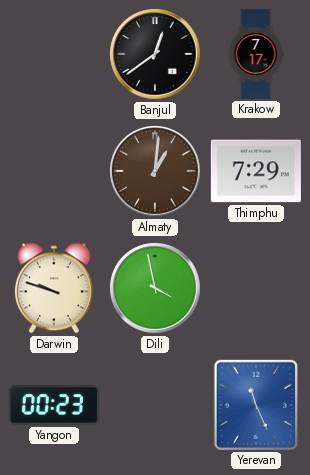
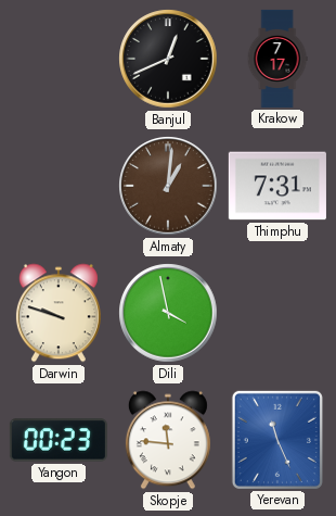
Banjul: 12:39 -> 12:41 (168, 59)
Thimphu: 7:29 -> 7:31 (277, 186)
Skopje: none -> 11:46 (168, 440)
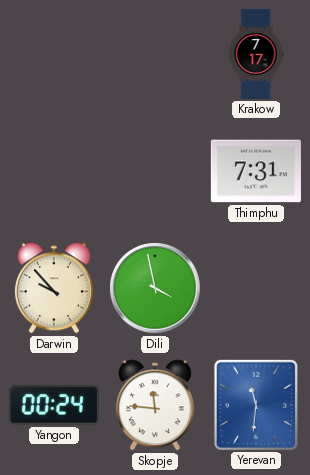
Banjul: 12:41 -> none (168, 59)
Almaty: 1:01 -> none (168, 186)
Darwin: 9:48 -> 9:53 (54, 288)
Yangon: 00:23 -> 00:24 (54, 405)
Yerevan: 11:26 -> 11:31 (256, 405)
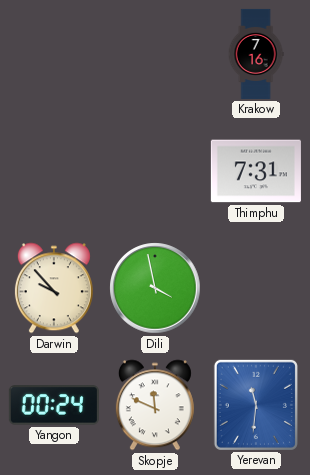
Krakow: 7:17 -> 7:16 (256, 54)
Skopje: 11:46 -> 11:49 (155, 405)
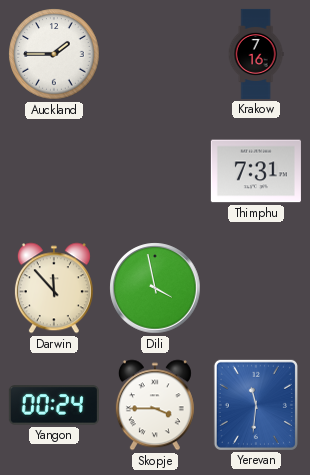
Auckland: none -> 1:45 (54, 54)
Darwin: 9:53 -> 11:53 (54, 288)
Skopje: 11:49 -> 3:45 (155, 405)
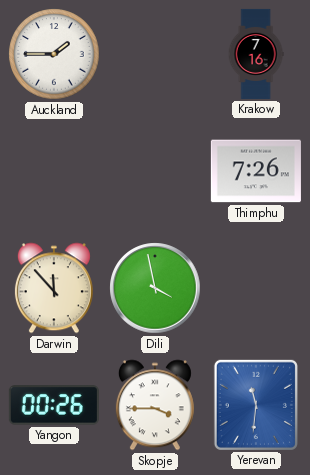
Thimphu: 7:31 -> 7:26 (256, 171)
Yangon: 00:24 -> 00:26 (54, 405)
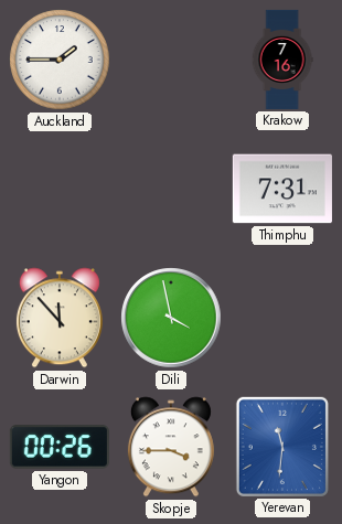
Thimphu: 7:26 -> 7:31 (282, 189)
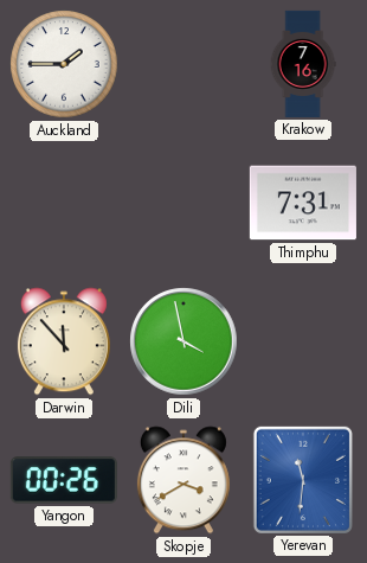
Skopje: 3:45 -> 3:40 (183, 480)
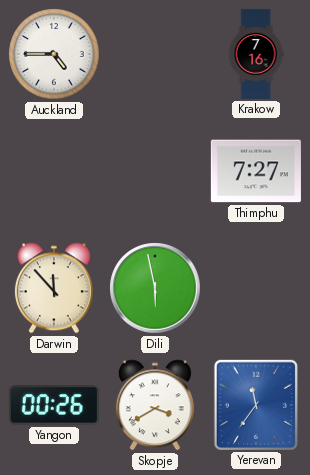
Auckland: 1:45 -> 4:45 (54, 54)
Thimphu: 7:31 -> 7:27 (256, 171)
Dili: 3:58 -> 5:58 (155, 288)
Yerevan: 11:31 -> 11:36 (256, 405)
